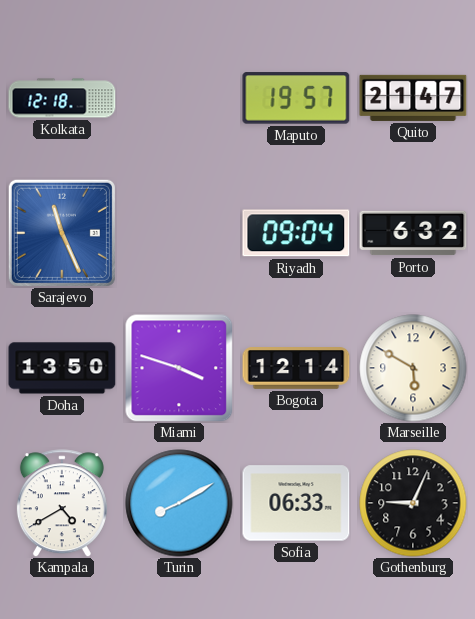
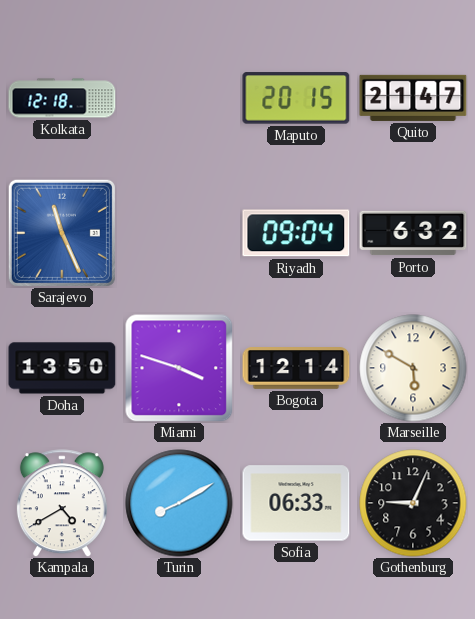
Maputo: 19:57 -> 20:15 (296, 98)
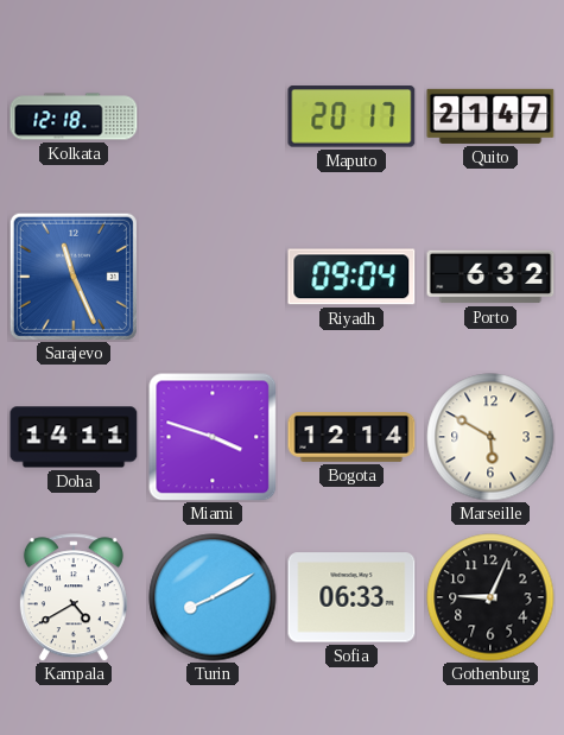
Maputo: 20:15 -> 20:17 (351, 116)
Doha: 13:50 -> 14:11 (74, 437)
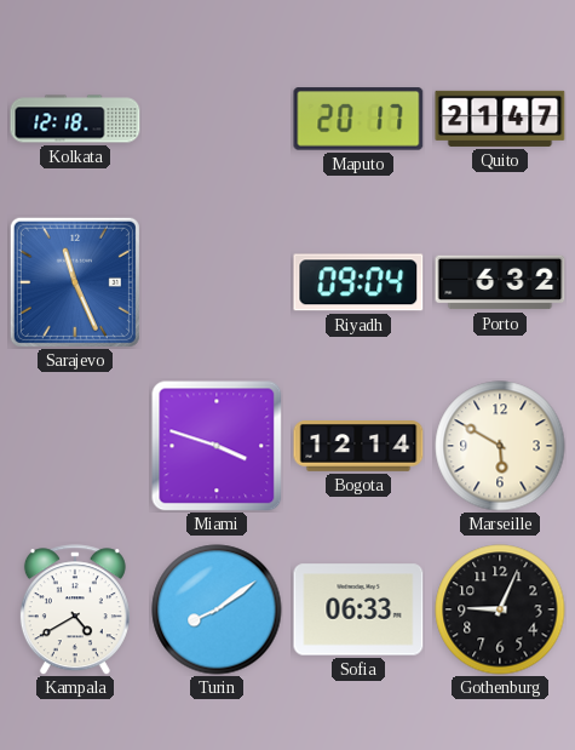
Doha: 14:11 -> none (74, 437)
Turin: 8:10 -> 8:09 (217, 609)
